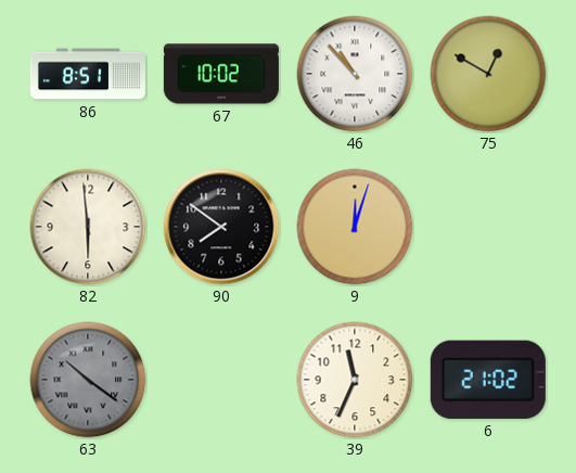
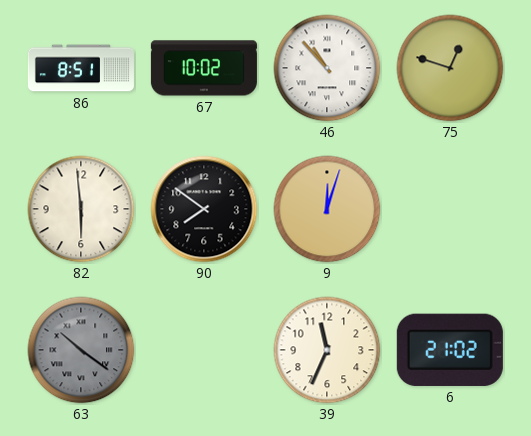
75: 12:50 -> 12:48 (450, 68)
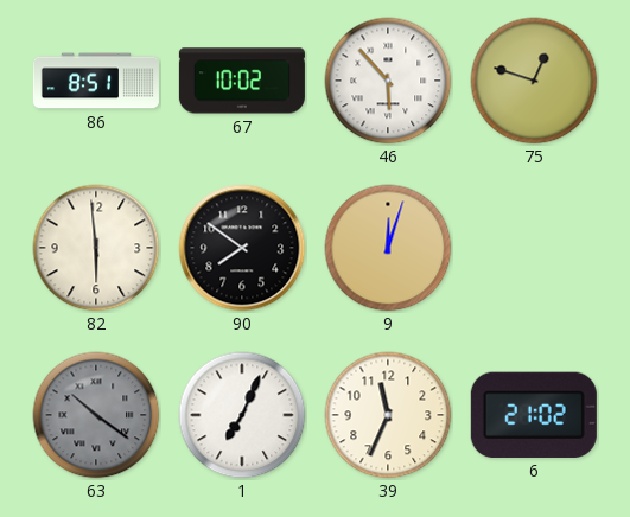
46: 10:53 -> 5:53 (388, 81)
1: none -> 7:04 (242, 415)
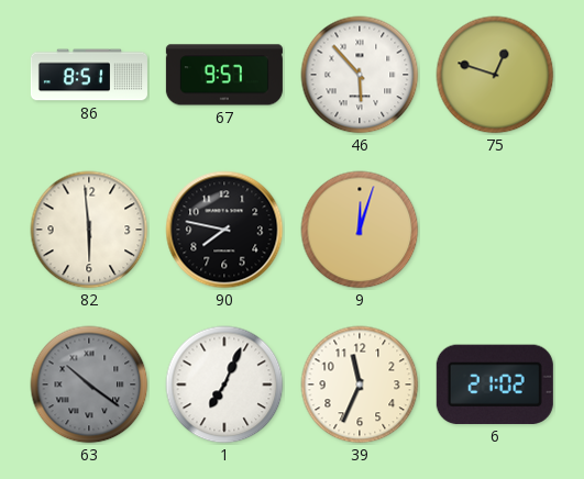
67: 10:02 -> 9:57 (224, 75)
90: 7:51 -> 7:47 (224, 230)
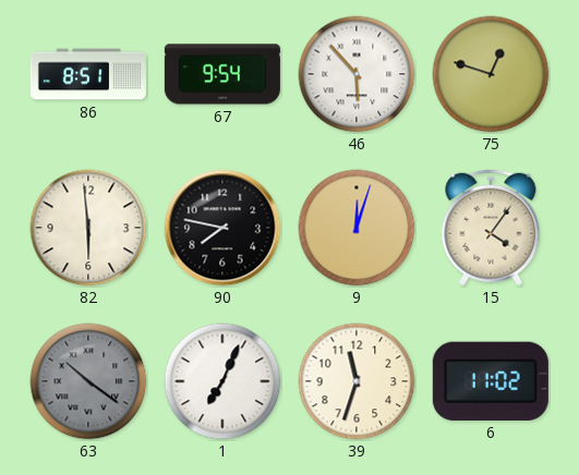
67: 9:57 -> 9:54 (222, 74)
15: none -> 4:06 (491, 228)
39: 11:34 -> 11:33 (357, 381)
6: 21:02 -> 11:02 (491, 381)
